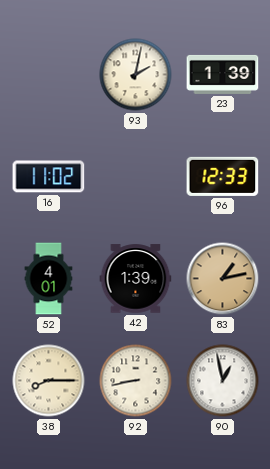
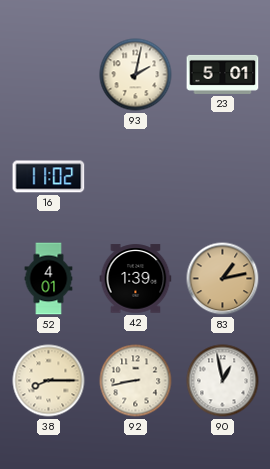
23: 1:39 -> 5:01 (223, 74)
96: 12:33 -> none (223, 176)
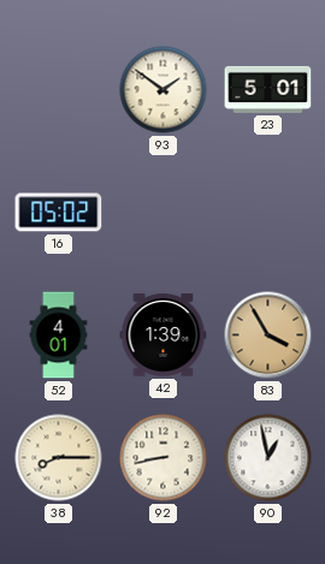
93: 2:02 -> 1:51 (164, 90)
16: 11:02 -> 05:02 (59, 213)
83: 1:13 -> 3:55 (268, 336)
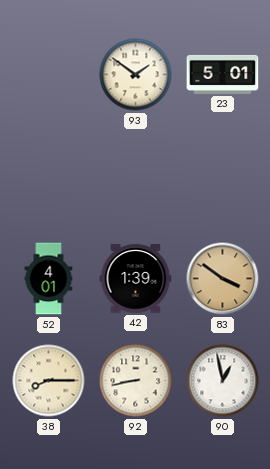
16: 05:02 -> none (59, 213)
83: 3:55 -> 3:51 (223, 279)
